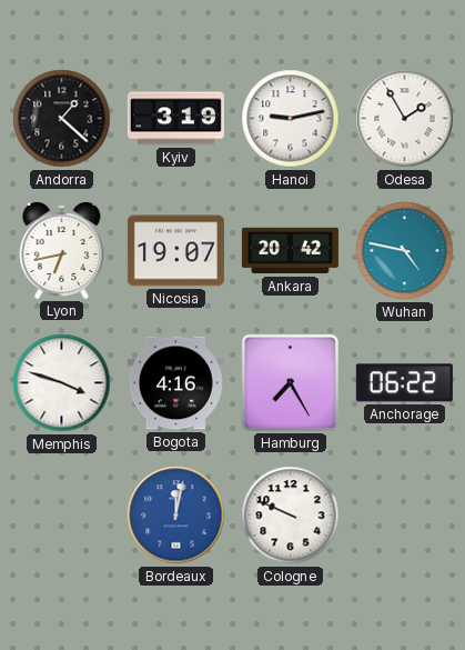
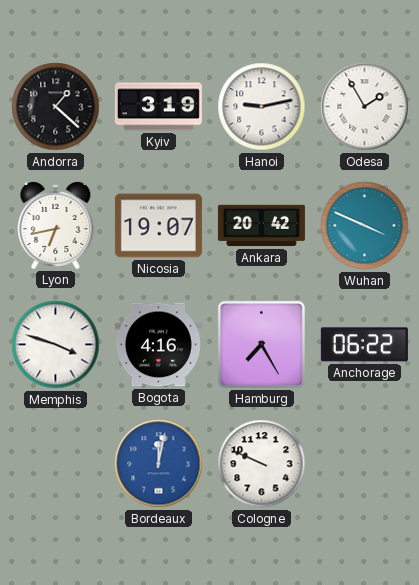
Wuhan: 4:47 -> 3:49 (365, 226)
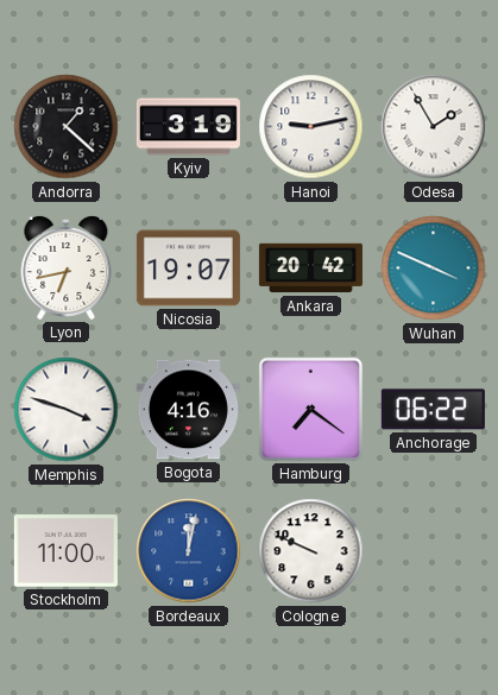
Hamburg: 7:25 -> 7:21 (310, 409)
Stockholm: none -> 11:00 (65, 551)
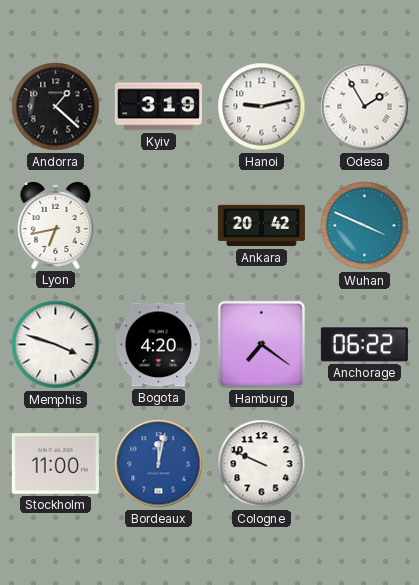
Nicosia: 19:07 -> none (188, 268)
Bogota: 4:16 -> 4:20 (158, 345)
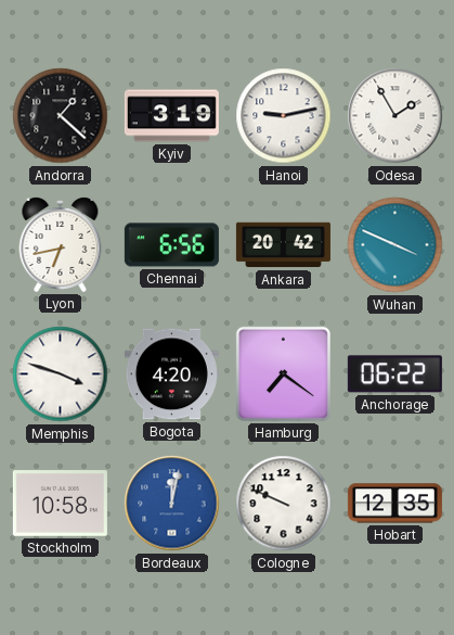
Chennai: none -> 6:56 (171, 245)
Stockholm: 11:00 -> 10:58 (60, 504)
Hobart: none -> 12:35 (394, 504)
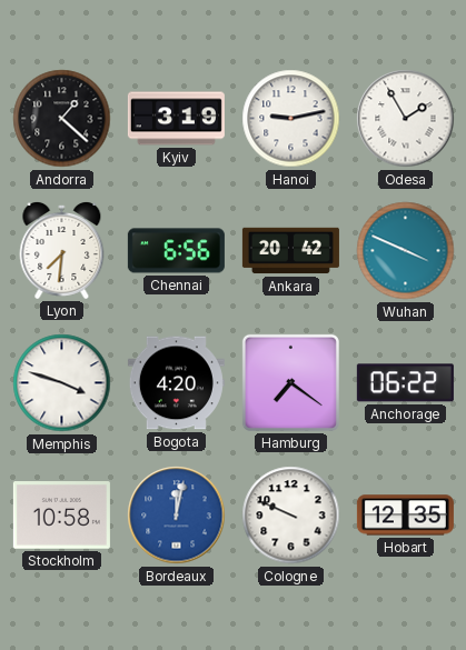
Lyon: 6:43 -> 7:31 (62, 250)
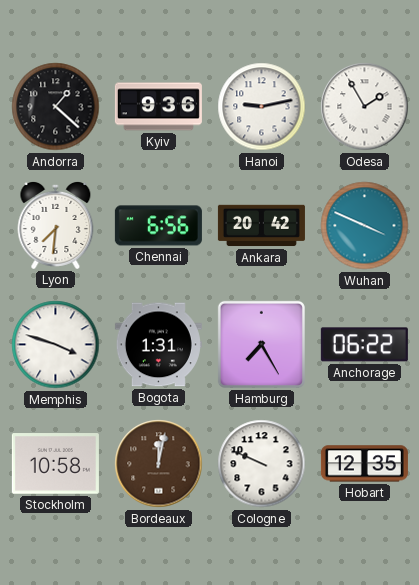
Kyiv: 3:19 -> 9:36 (158, 107)
Bogota: 4:20 -> 1:31 (158, 345)
Hamburg: 7:21 -> 7:25 (261, 344)
Bordeaux dial: blue -> brown (159, 464)
